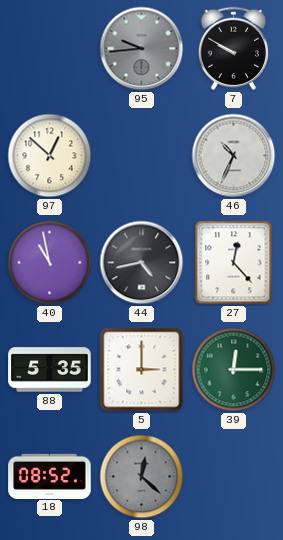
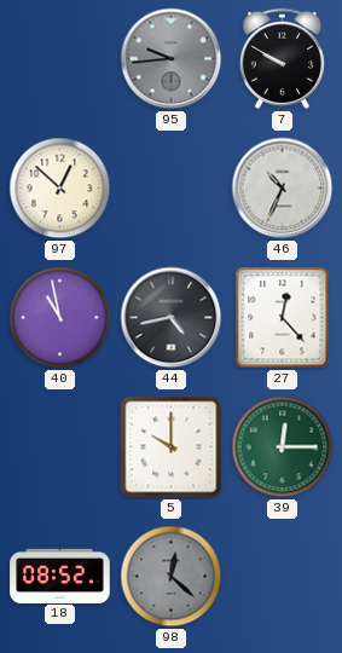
88: 5:35 -> none (50, 370)
5: 3:00 -> 10:00 (172, 447)
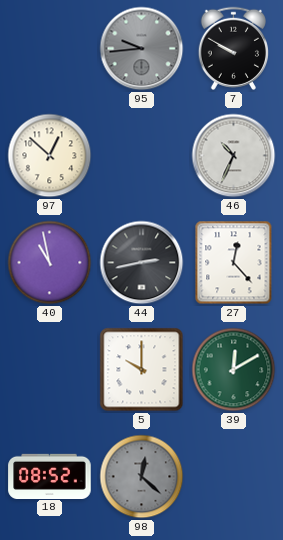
44: 4:43 -> 2:43 (142, 263)
39: 12:15 -> 12:10 (234, 370)
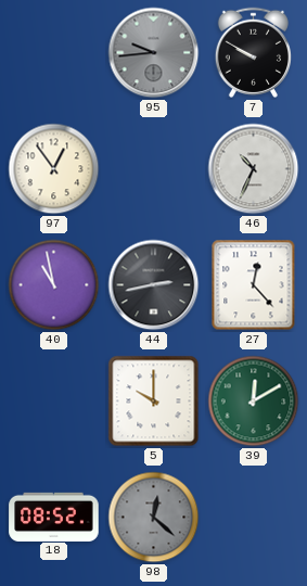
97: 12:52 -> 12:54 (54, 169)
